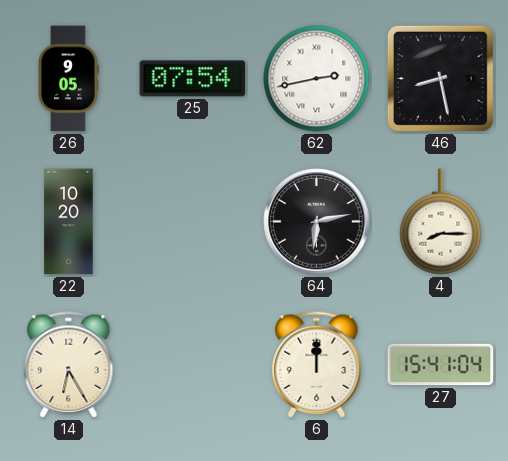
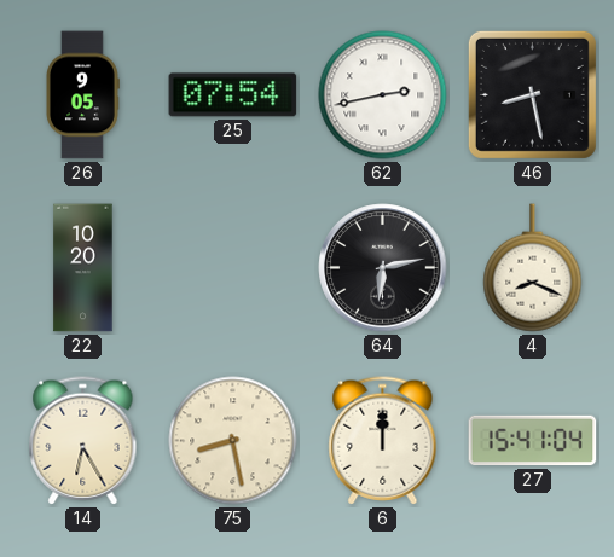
4: 8:15 -> 8:19 (533, 268)
75: none -> 8:28 (233, 441)
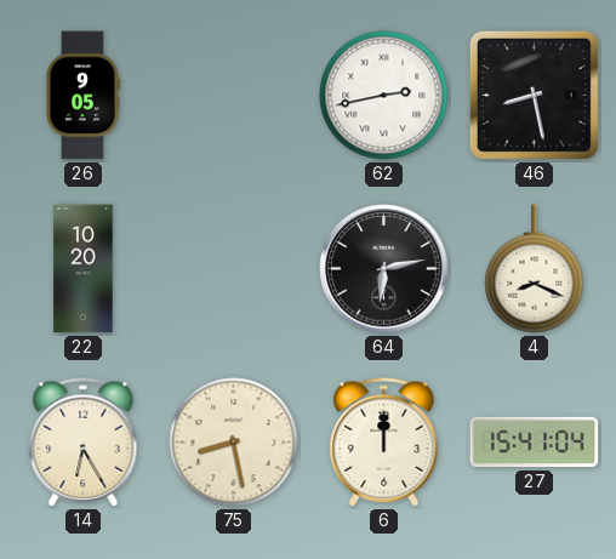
25: 07:54 -> none (233, 95)
